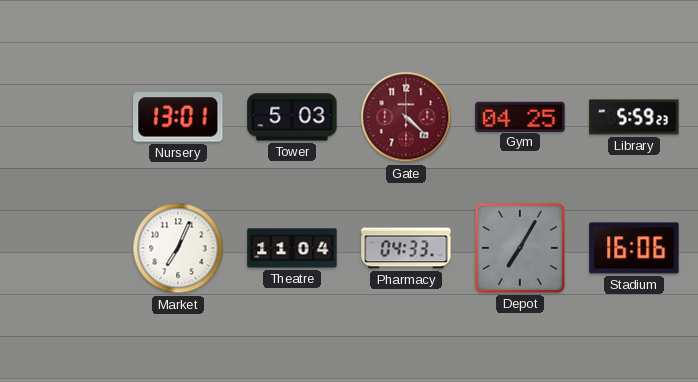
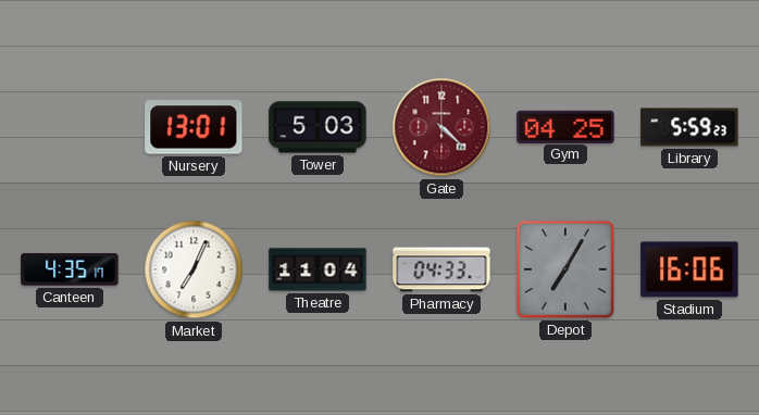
Canteen: none -> 4:35 (70, 269)
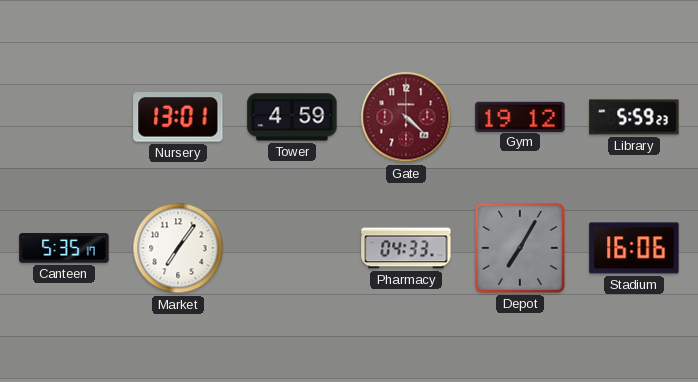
Tower: 5:03 -> 4:59 (292, 117)
Gym: 04:25 -> 19:12 (520, 116)
Canteen: 4:35 -> 5:35 (64, 248)
Market: 7:04 -> 7:06 (178, 248)
Theatre: 11:04 -> none (318, 269)
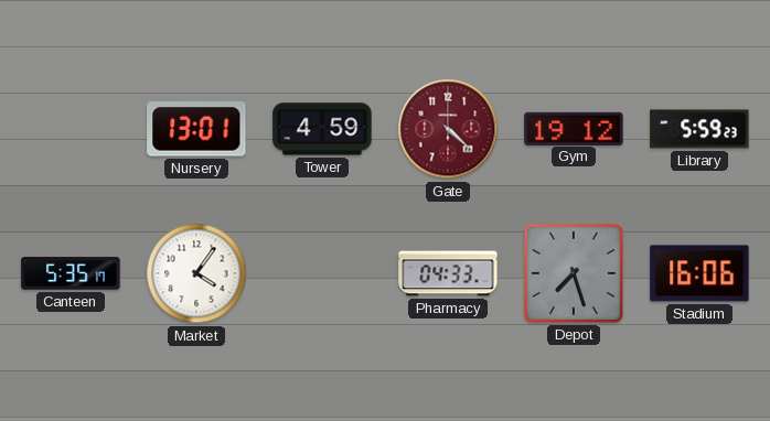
Market: 7:06 -> 4:06 (196, 273)
Depot: 7:05 -> 7:27 (574, 273)
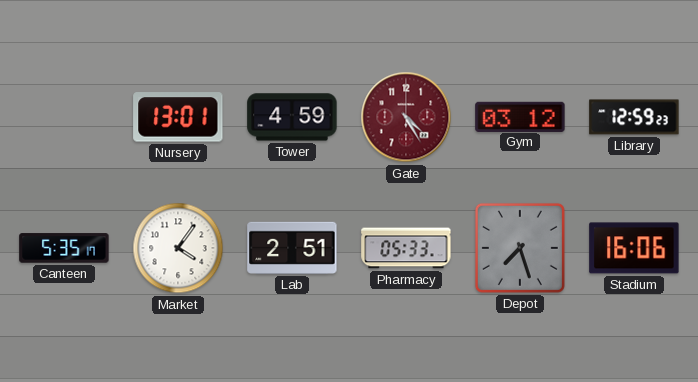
Gate: 4:22 -> 4:25 (406, 117)
Gym: 19:12 -> 03:12 (520, 116)
Library: 5:59 -> 12:59 (634, 117)
Lab: none -> 2:51 (292, 248)
Pharmacy: 04:33 -> 05:33 (406, 248)
